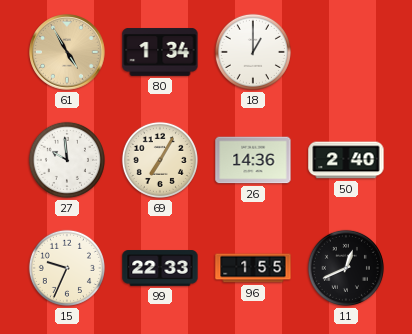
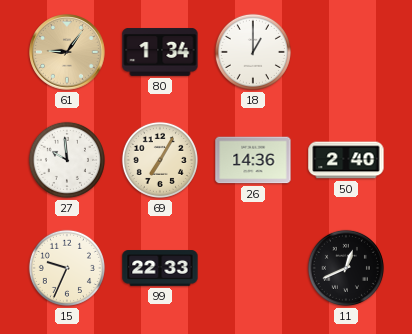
61: 4:55 -> 9:06 (67, 52)
96: 1:55 -> none (253, 268)
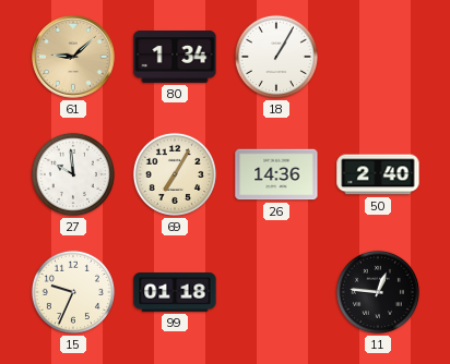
61: 9:06 -> 9:08 (73, 57)
18: 1:00 -> 1:05 (276, 57)
99: 22:33 -> 01:18 (175, 292)
11: 12:41 -> 12:46 (378, 292)
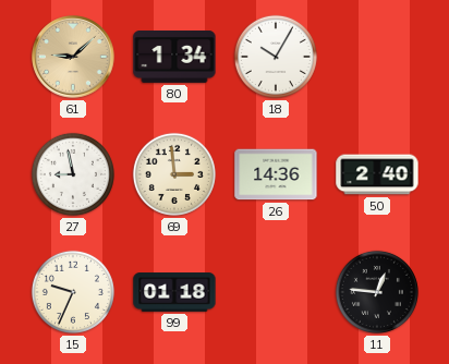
18: 1:05 -> 10:05 (276, 57)
27: 9:59 -> 8:58 (73, 174)
69: 7:05 -> 2:59 (174, 174)
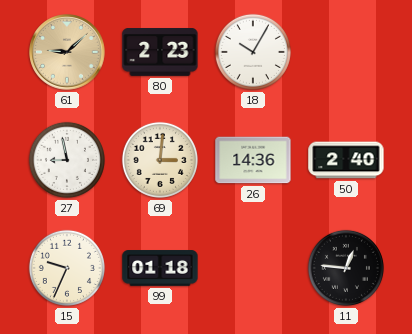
80: 1:34 -> 2:23 (160, 53)
69: 2:59 -> 3:01 (160, 160)
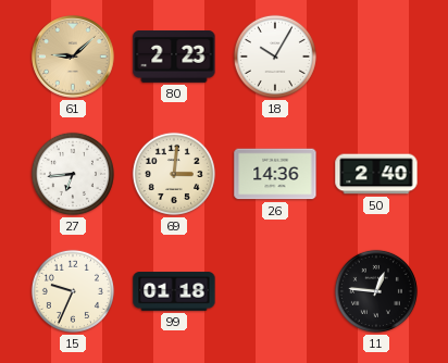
27: 8:58 -> 6:44 (73, 174)
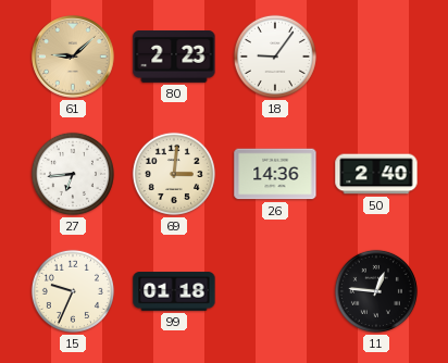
18: 10:05 -> 9:06 (275, 57)
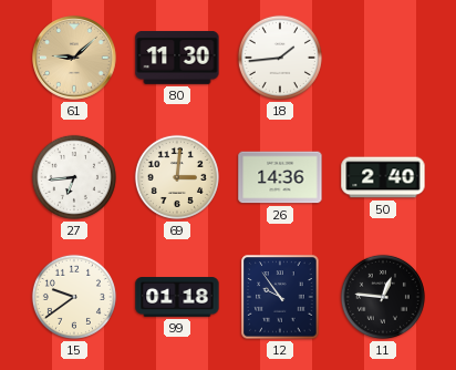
80: 2:23 -> 11:30 (177, 59)
18: 9:06 -> 1:44 (280, 58)
15: 9:34 -> 9:39 (74, 297)
12: none -> 9:54 (280, 297)
